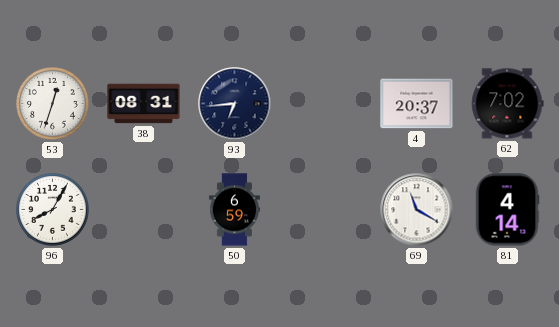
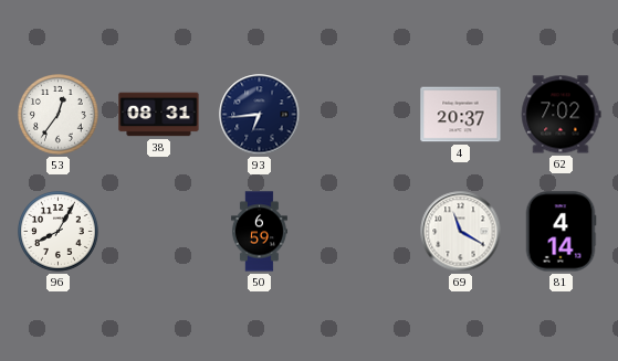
53: 12:33 -> 12:36 (59, 115)
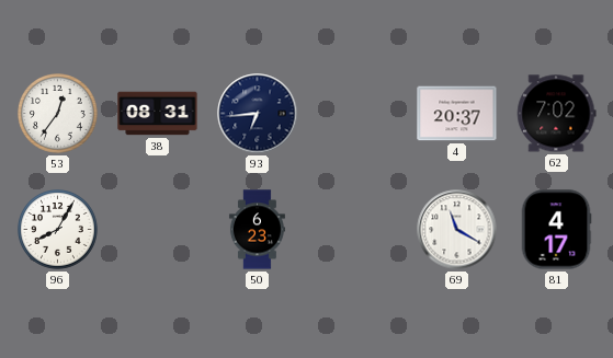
50: 6:59 -> 6:23 (257, 230)
81: 4:14 -> 4:17 (556, 230)
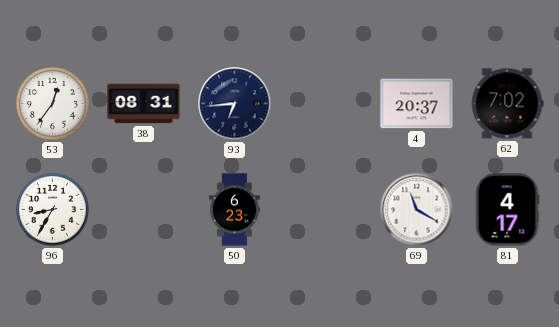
96: 8:05 -> 8:35 (53, 210)
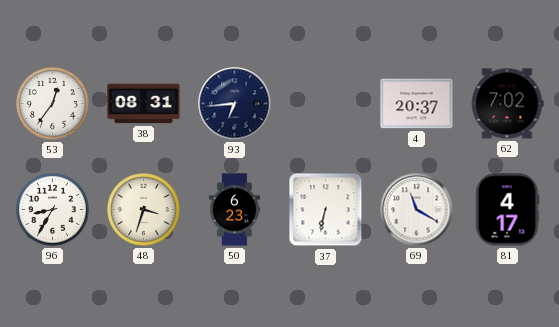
48: none -> 3:33 (144, 210)
37: none -> 6:32 (326, 210)
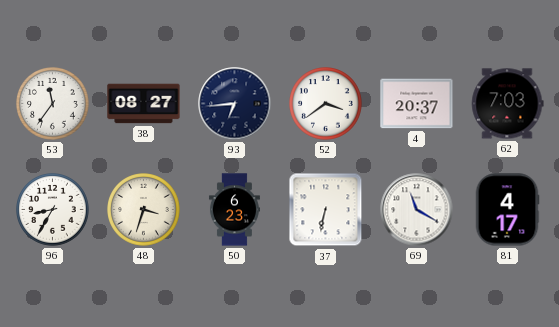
53: 12:36 -> 11:36 (53, 104)
38: 08:31 -> 08:27 (144, 104)
52: none -> 3:39 (326, 104)
62: 7:02 -> 7:03 (507, 104)
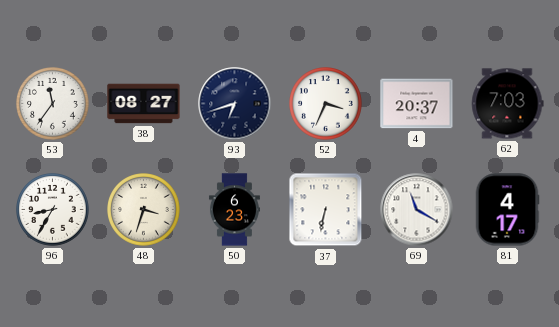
93: 6:44 -> 6:42 (235, 104)
52: 3:39 -> 3:34 (326, 104)
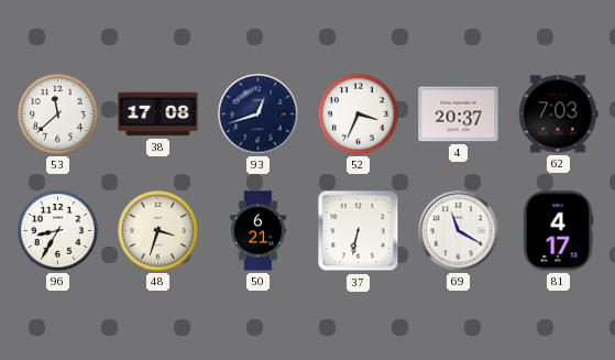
53: 11:36 -> 11:38 (58, 114)
38: 08:27 -> 17:08 (158, 114)
93: 6:42 -> 12:42 (259, 114)
50: 6:23 -> 6:21 (257, 231)
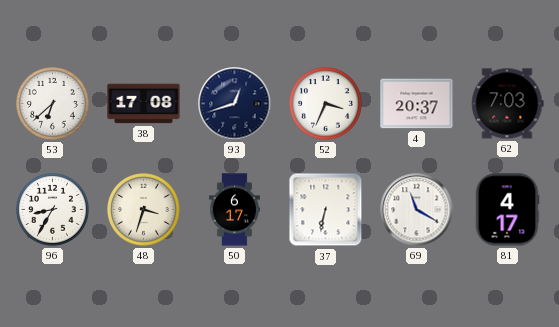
53: 11:38 -> 6:38 (53, 104)
50: 6:21 -> 6:17 (234, 210)
